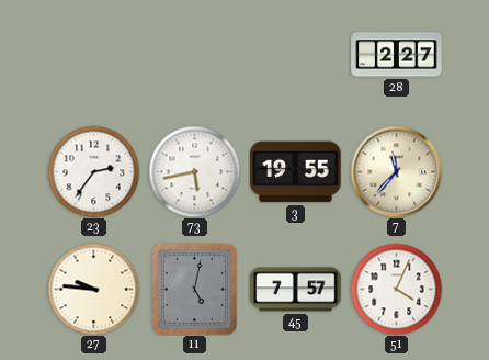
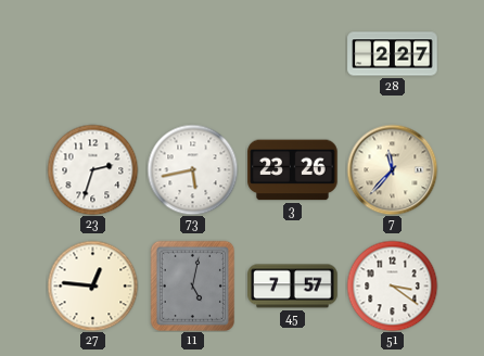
23: 2:36 -> 2:33 (92, 169)
3: 19:55 -> 23:26 (293, 170)
27: 9:46 -> 12:46 (92, 285)
51: 4:04 -> 3:21 (392, 285)
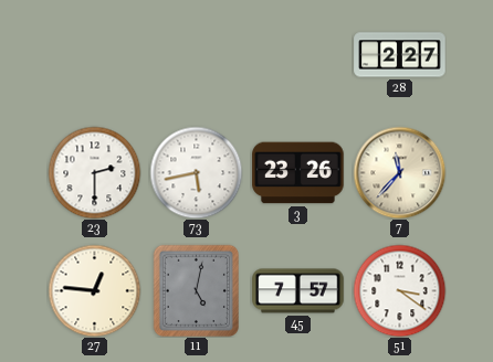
23: 2:33 -> 2:30 (94, 172)
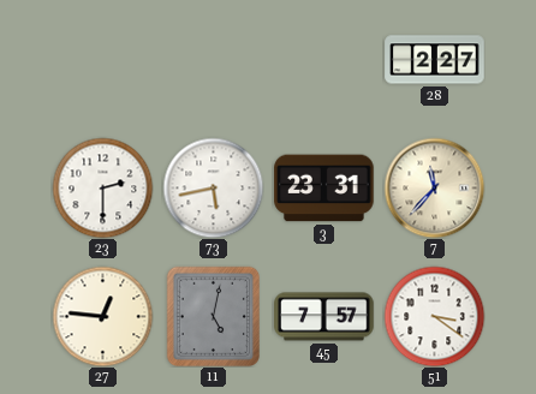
3: 23:26 -> 23:31 (324, 189)
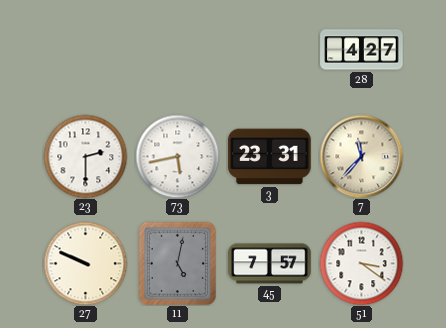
28: 2:27 -> 4:27 (362, 50)
27: 12:46 -> 9:49 (85, 263)
